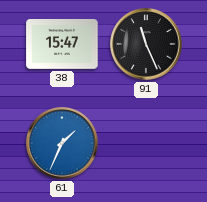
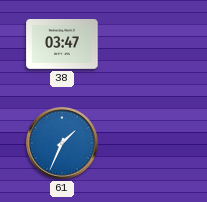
38: 15:47 -> 03:47 (62, 45)
91: 11:26 -> none (146, 44)
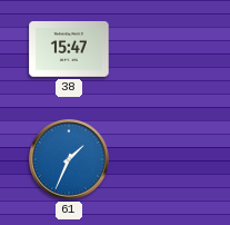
38: 03:47 -> 15:47 (69, 50)
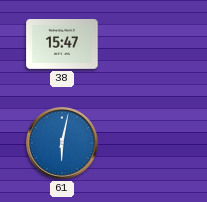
61: 1:34 -> 6:02 (62, 143)
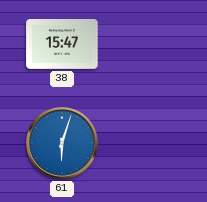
61: 6:02 -> 6:03 (62, 143)
